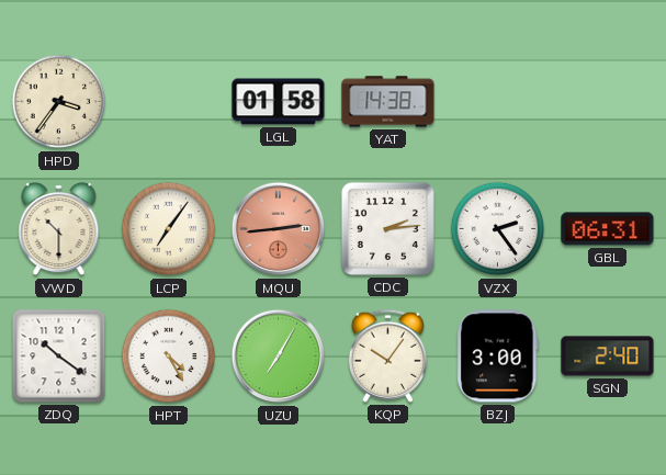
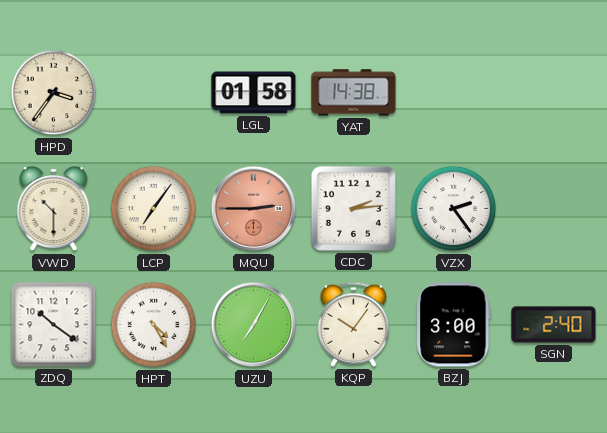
MQU: 2:44 -> 2:45 (254, 209)
GBL: 06:31 -> none (608, 229)
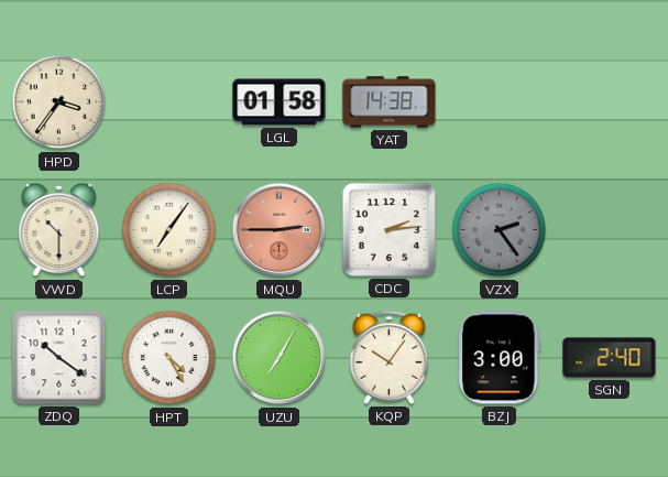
VZX dial: white -> grey (500, 230)
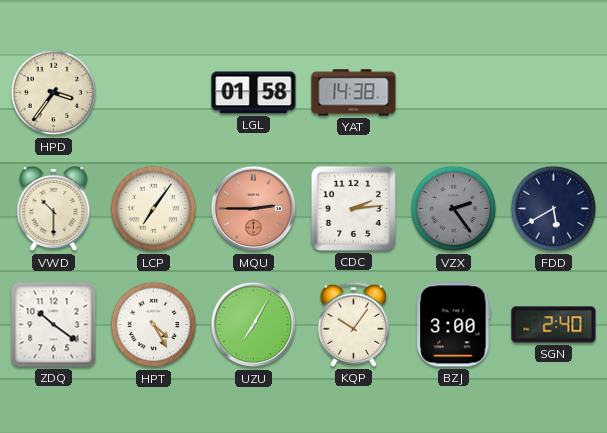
FDD: none -> 5:40 (554, 209)
